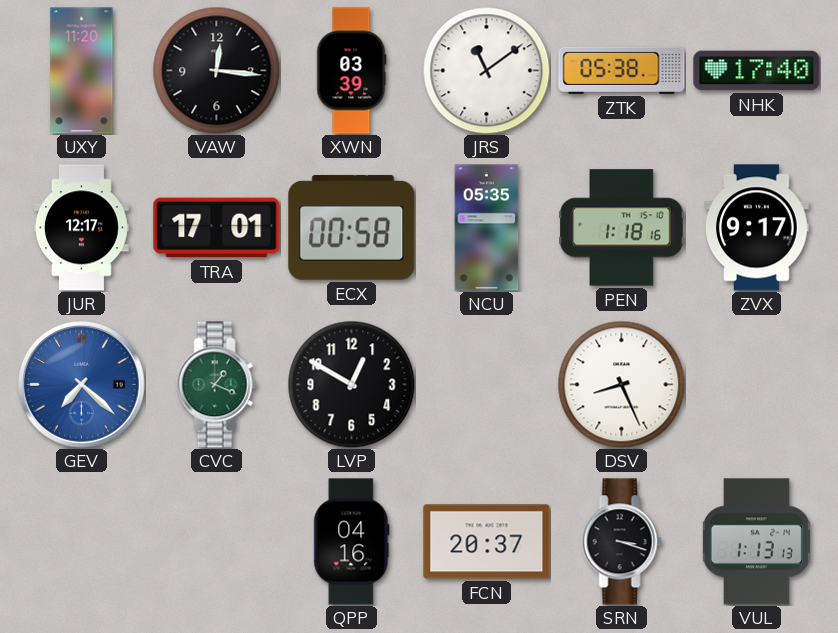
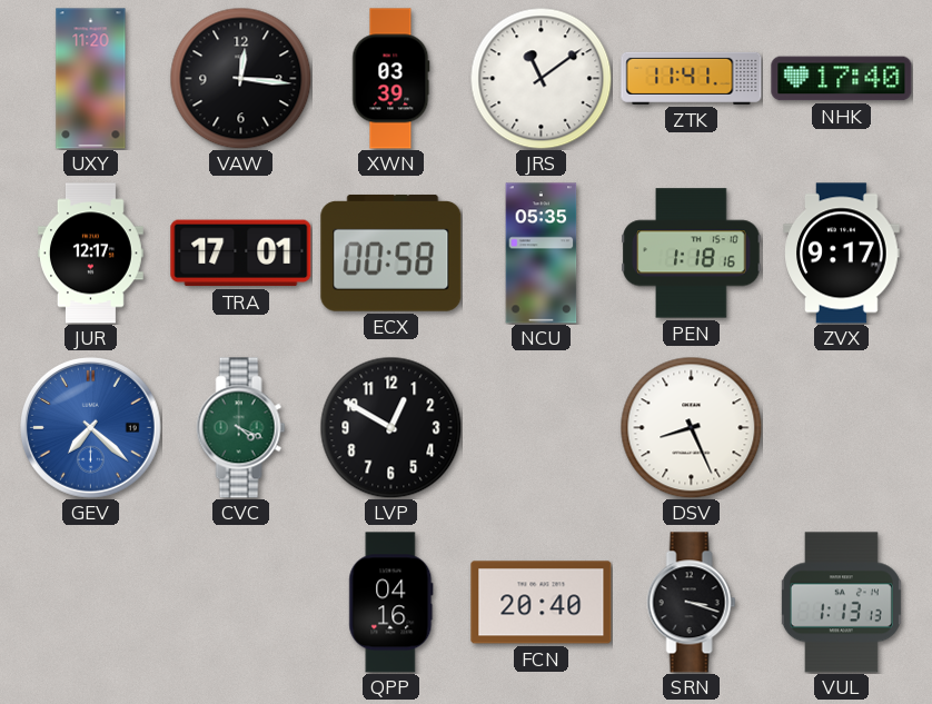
ZTK: 05:38 -> 11:41 (692, 78)
CVC: 1:19 -> 4:19 (241, 428)
FCN: 20:37 -> 20:40 (542, 603)
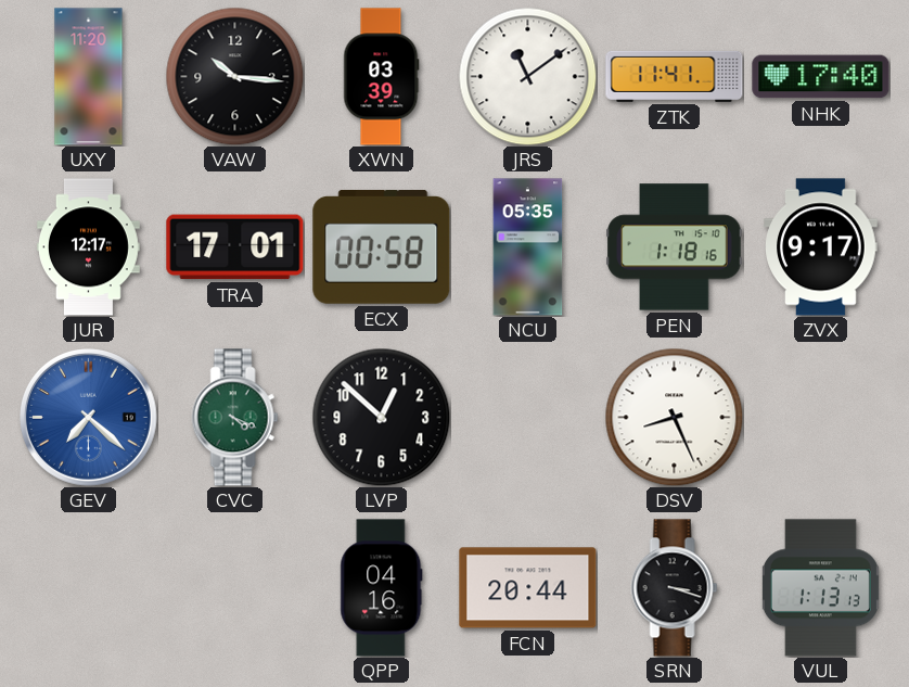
VAW: 12:16 -> 10:16 (234, 76)
LVP: 12:50 -> 12:52 (381, 417)
FCN: 20:40 -> 20:44 (528, 588)
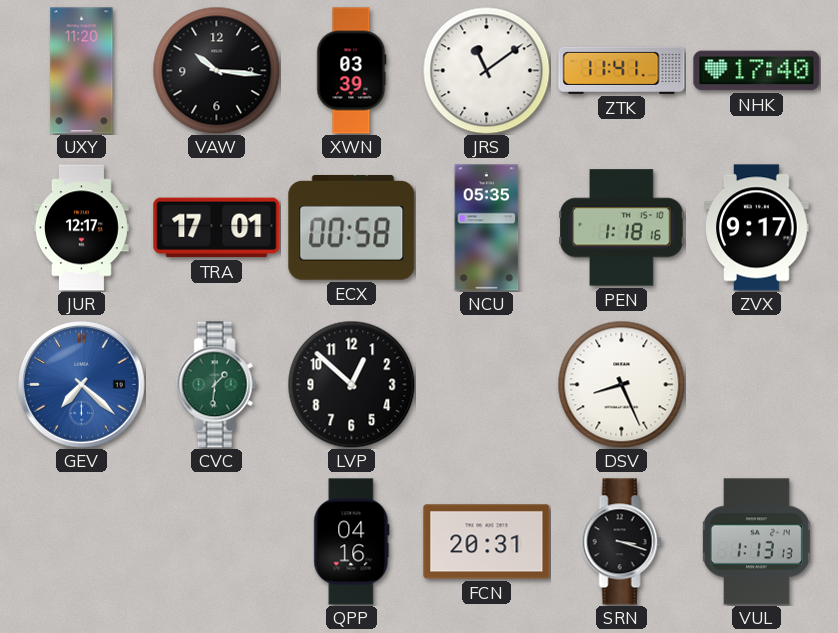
CVC: 4:19 -> 1:31 (217, 385)
FCN: 20:44 -> 20:31 (487, 542)
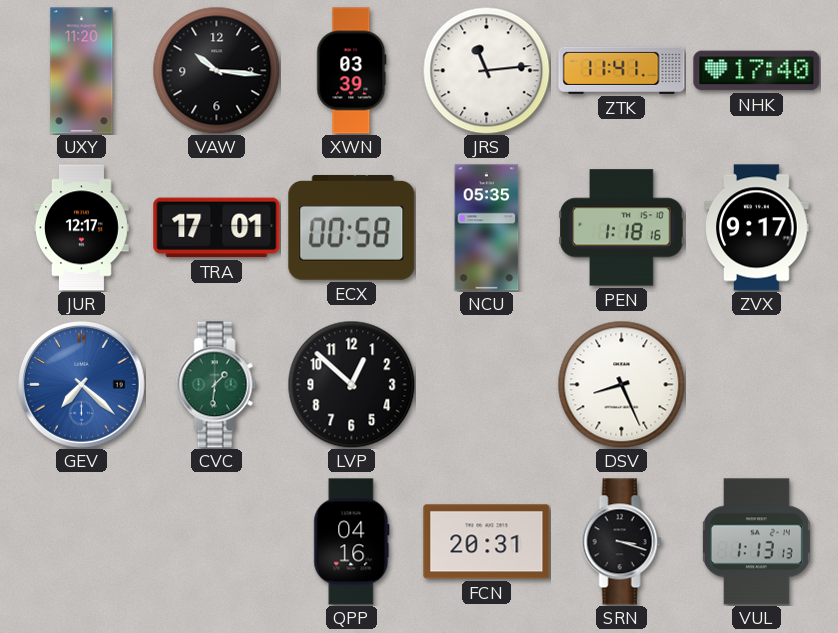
JRS: 11:09 -> 11:14 (486, 70)
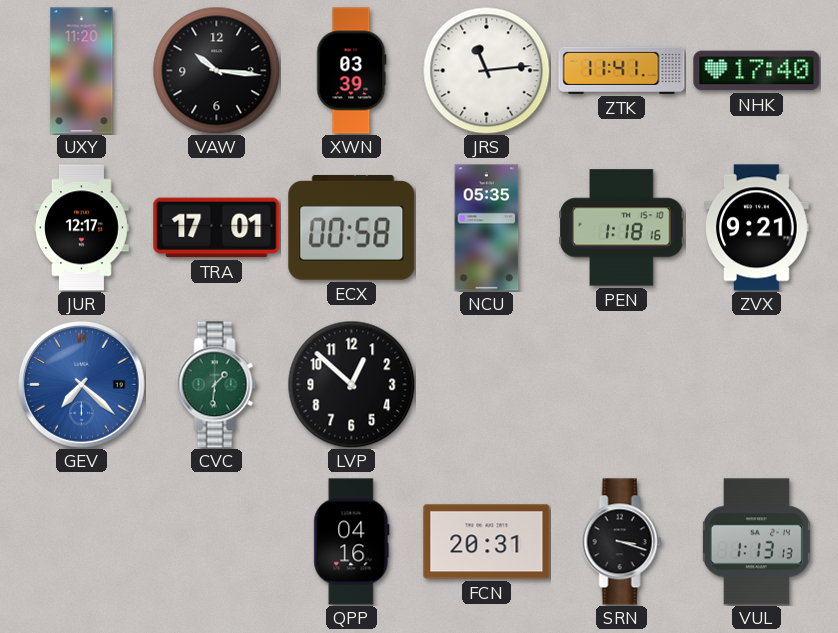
ZVX: 9:17 -> 9:21 (757, 228)
DSV: 8:26 -> none (621, 384)
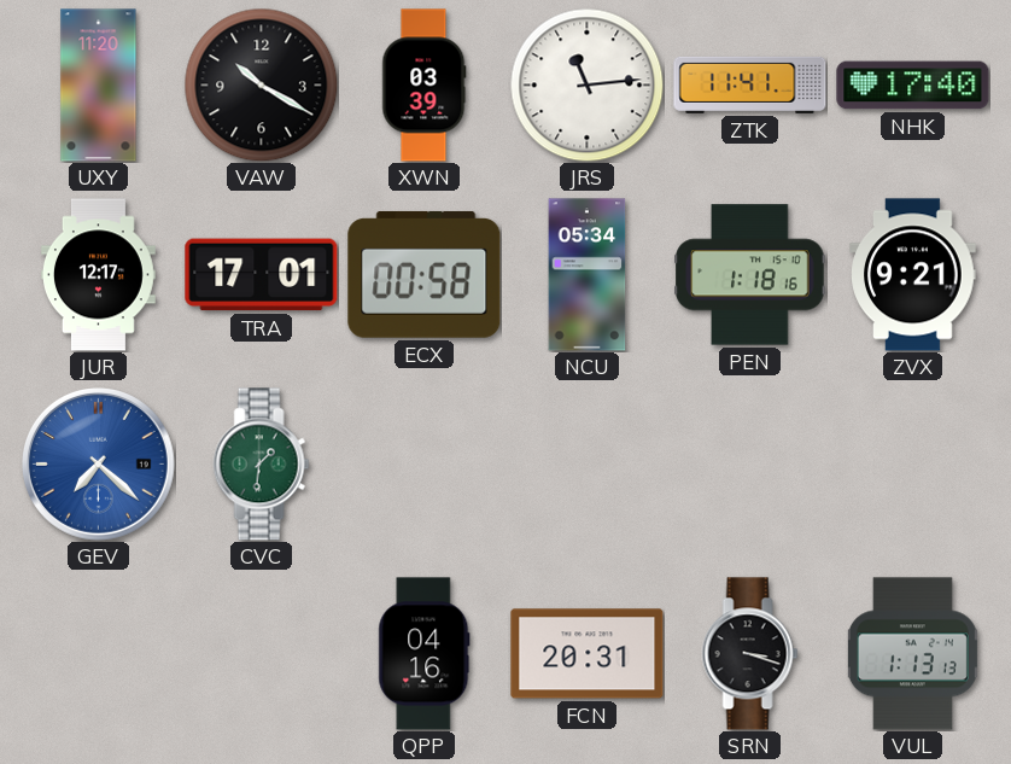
VAW: 10:16 -> 10:20 (261, 84)
NCU: 05:35 -> 05:34 (588, 275)
LVP: 12:52 -> none (351, 384)
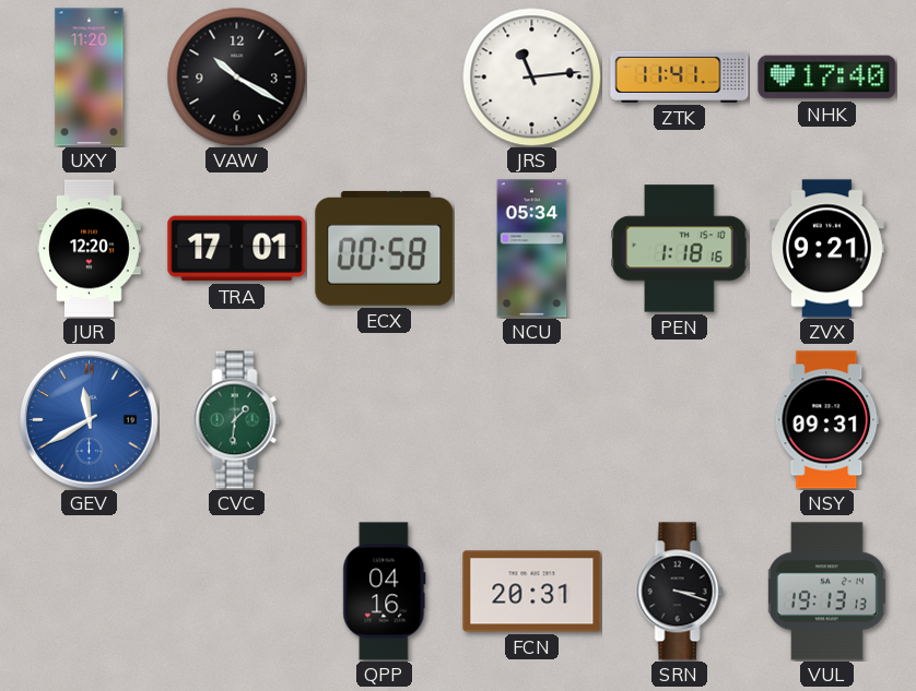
XWN: 03:39 -> none (425, 86)
JUR: 12:17 -> 12:20 (89, 249)
GEV: 7:22 -> 11:40 (90, 420)
NSY: none -> 09:31 (827, 420)
VUL: 1:13 -> 19:13 (826, 592)
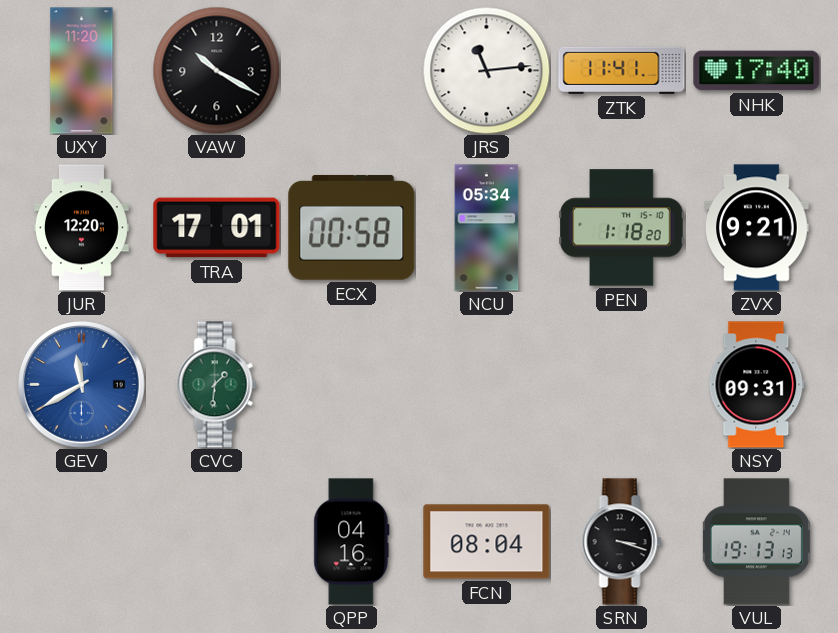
PEN: 1:18:16 -> 1:18:20 (622, 228)
FCN: 20:31 -> 08:04 (487, 542)
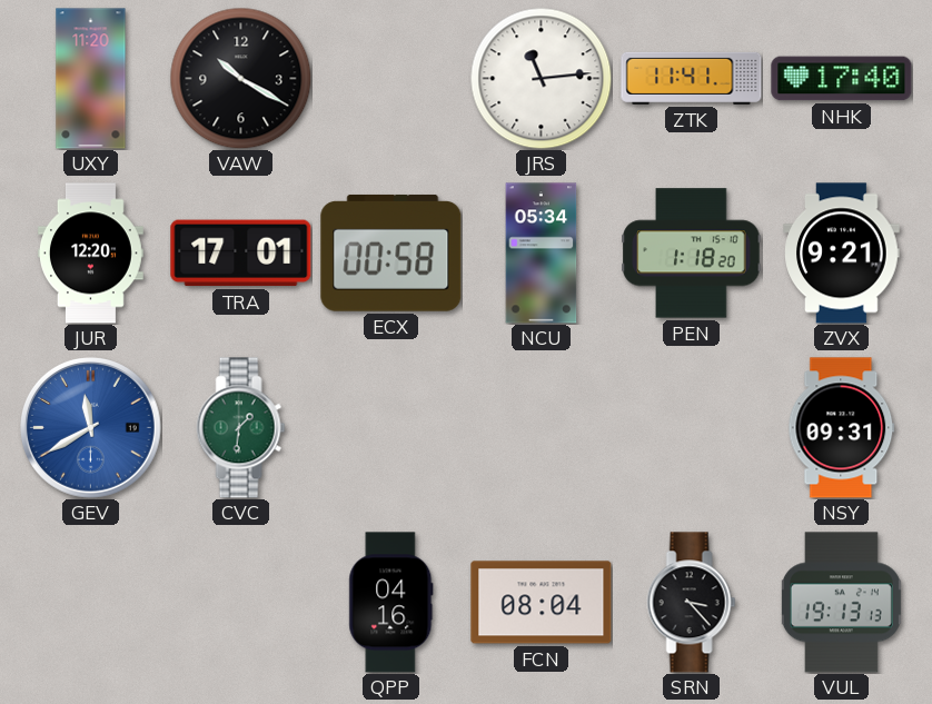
SRN: 3:18 -> 3:23 (692, 603)
